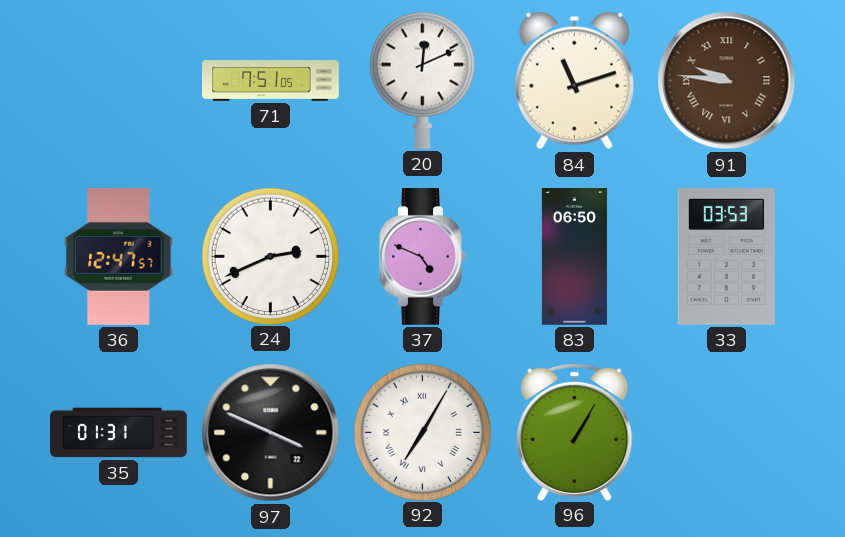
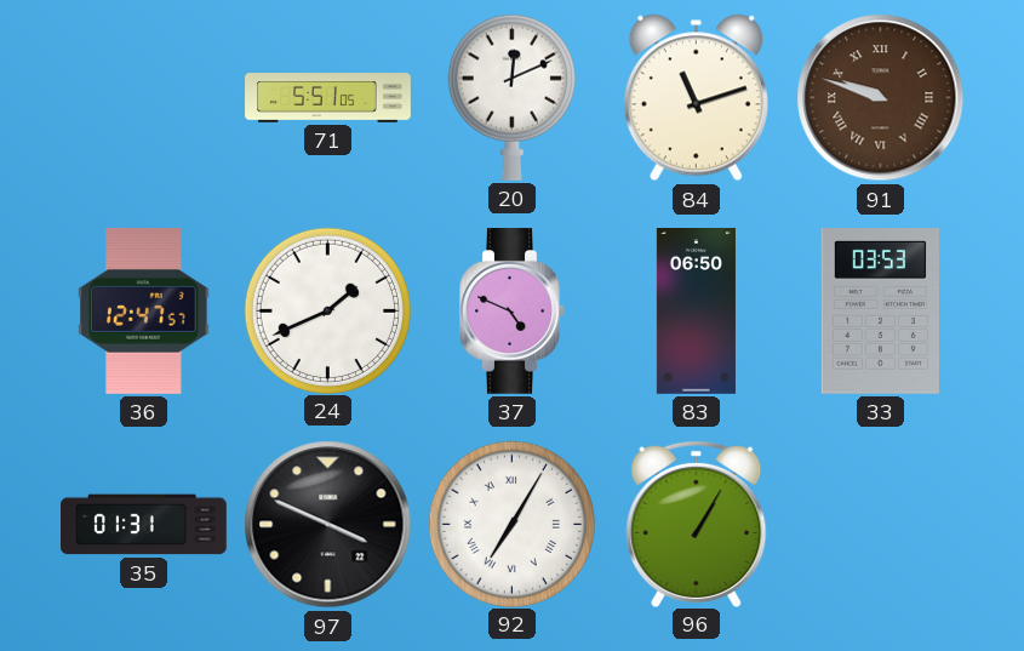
71: 7:51 -> 5:51 (328, 98)
91: 9:46 -> 9:48 (881, 98)
24: 2:41 -> 1:41 (327, 310)
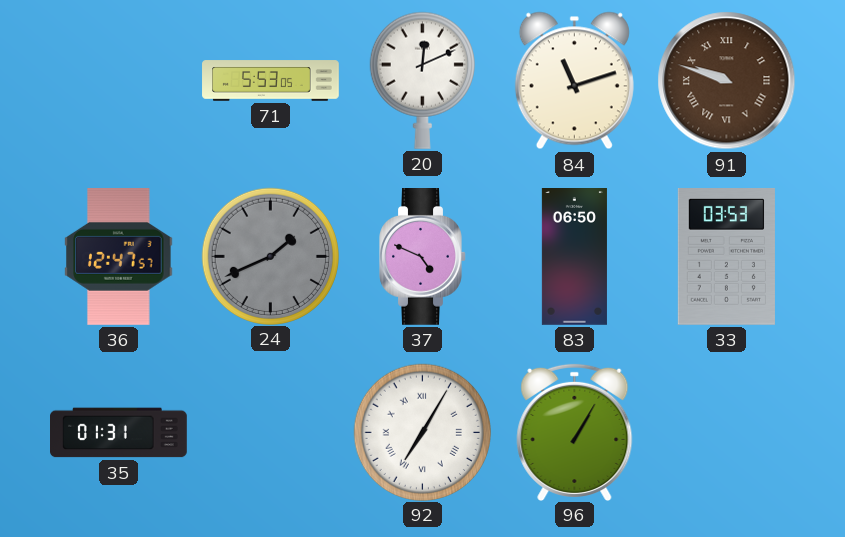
71: 5:51 -> 5:53 (271, 81)
24 dial: white -> grey (270, 256)
97: 3:49 -> none (328, 525)
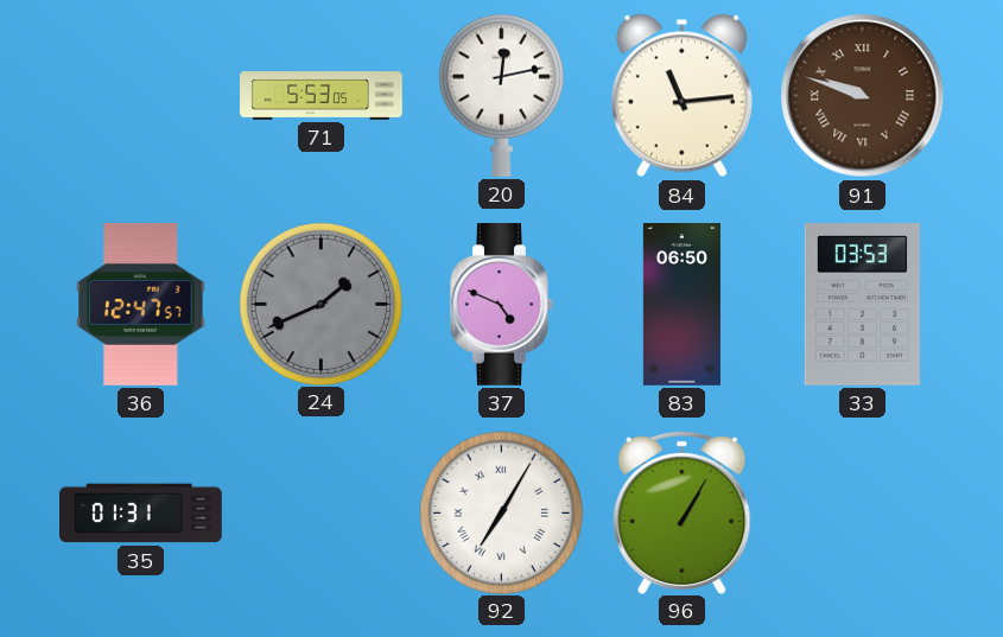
20: 12:11 -> 12:13 (501, 95)
84: 11:12 -> 11:14 (681, 96)
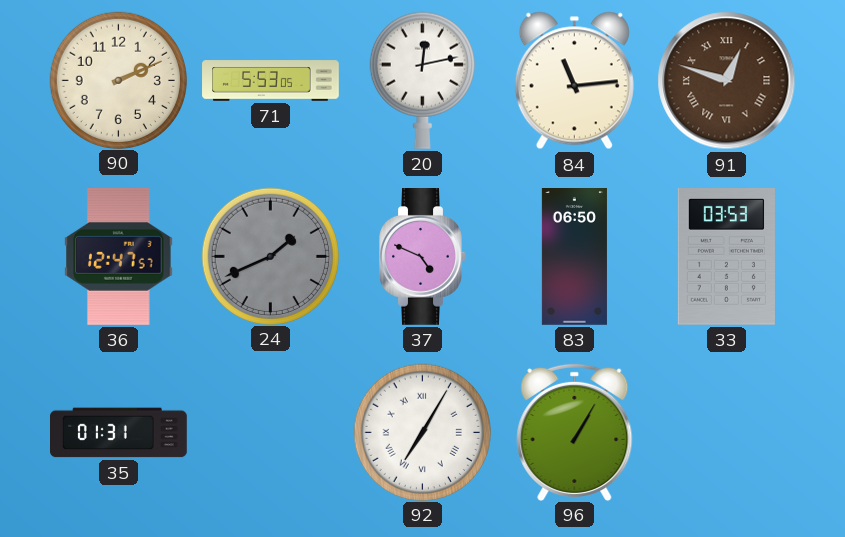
90: none -> 2:11 (118, 80)
91: 9:48 -> 12:48 (727, 81)
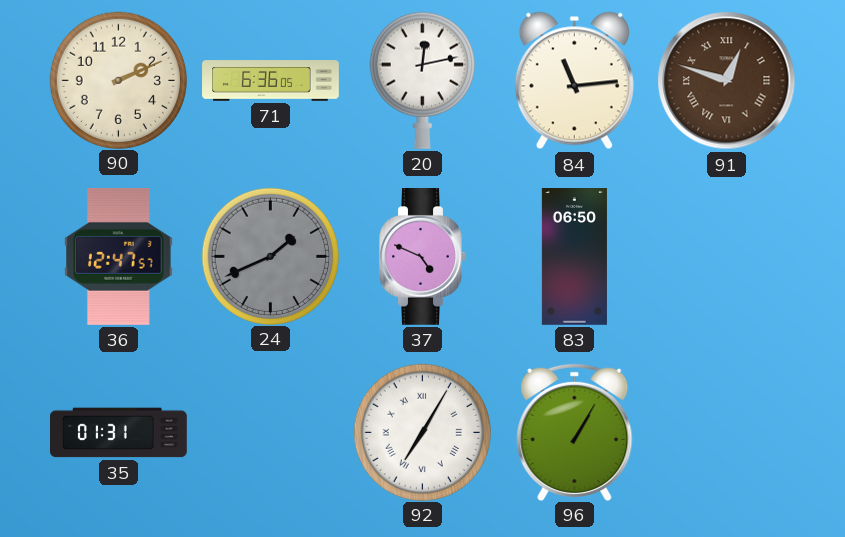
71: 5:53 -> 6:36 (271, 81)
33: 03:53 -> none (726, 257)
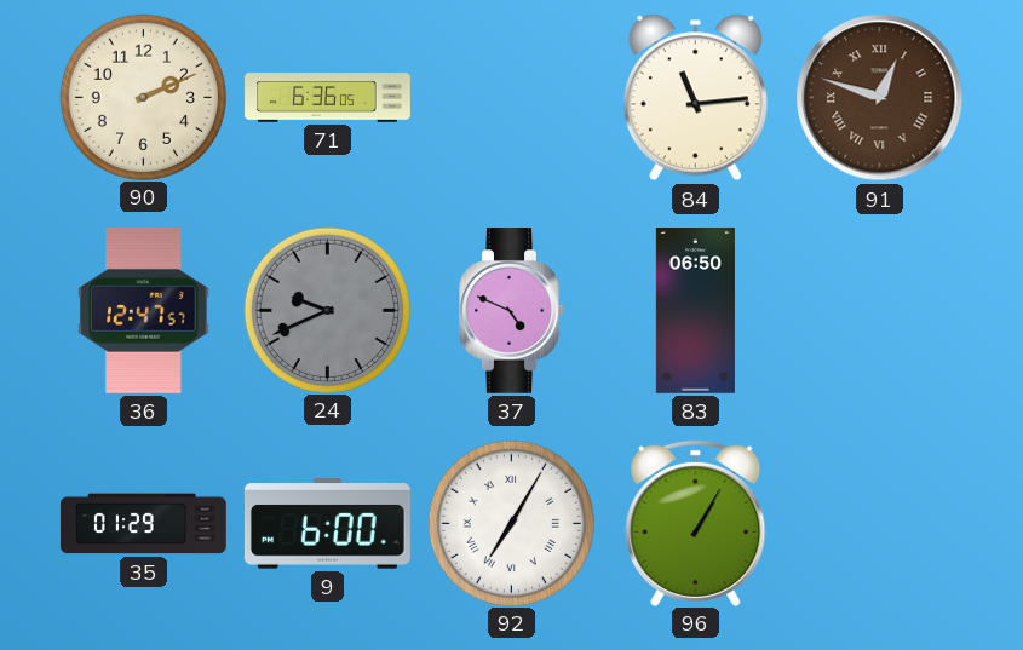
20: 12:13 -> none (422, 80)
24: 1:41 -> 9:41 (327, 310)
35: 01:31 -> 01:29 (144, 524)
9: none -> 6:00 (327, 524)
